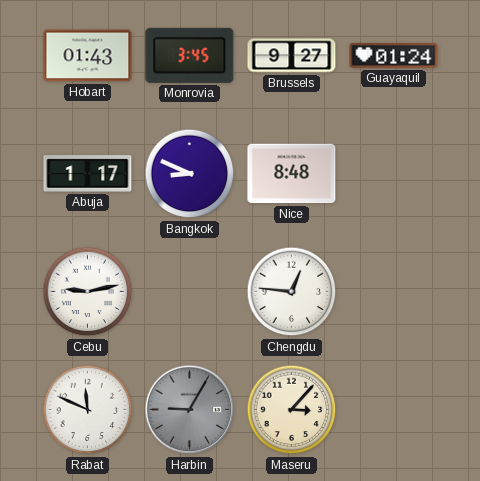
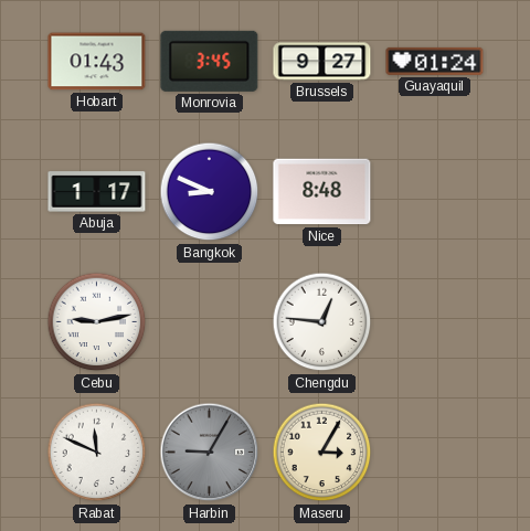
Maseru: 3:07 -> 3:05 (322, 453)
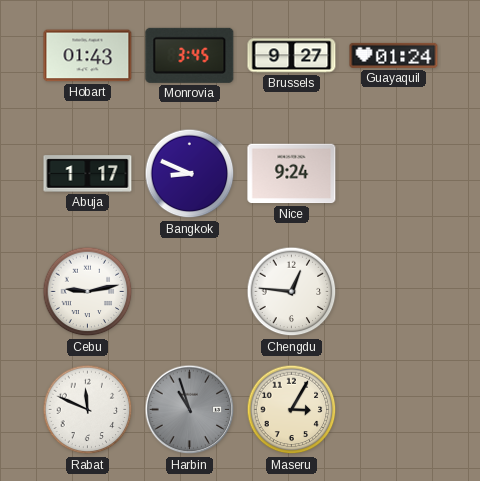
Nice: 8:48 -> 9:24 (292, 174)
Harbin: 9:05 -> 10:57 (190, 410)
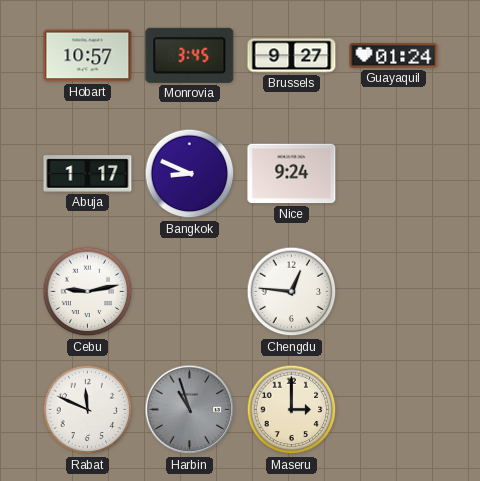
Hobart: 01:43 -> 10:57 (88, 56)
Maseru: 3:05 -> 3:00 (292, 410)
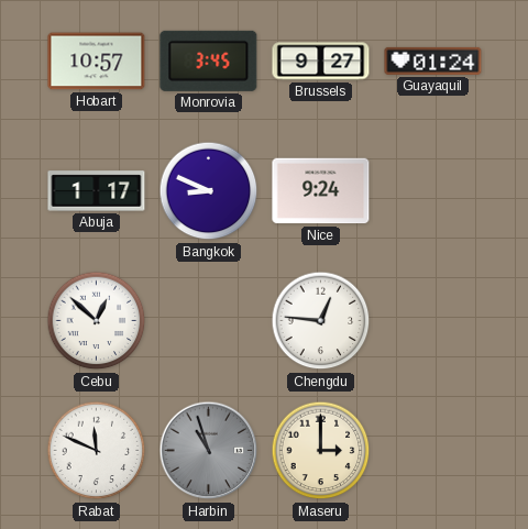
Cebu: 9:13 -> 12:52 (97, 321)
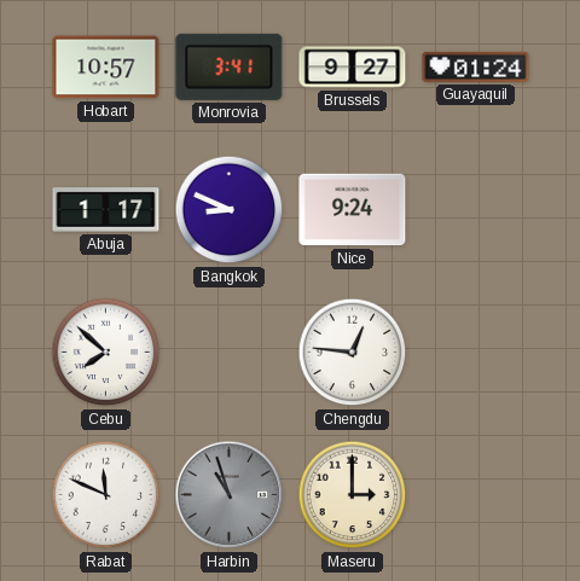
Monrovia: 3:45 -> 3:41 (230, 66)
Cebu: 12:52 -> 7:52 (106, 353)
